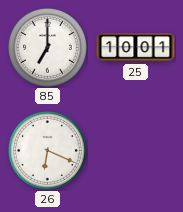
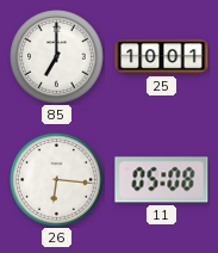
26: 6:19 -> 6:16 (57, 180)
11: none -> 05:08 (162, 180)
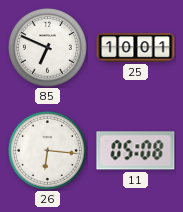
85: 7:00 -> 6:49 (48, 48)
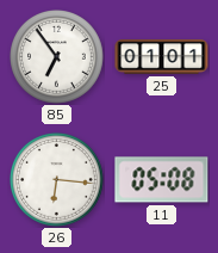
85: 6:49 -> 6:54 (57, 57)
25: 10:01 -> 01:01 (162, 57)
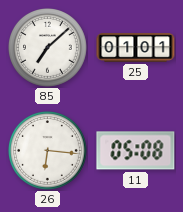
85: 6:54 -> 7:08 (48, 48)
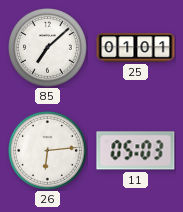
26: 6:16 -> 6:14 (48, 151)
11: 05:08 -> 05:03 (136, 151)
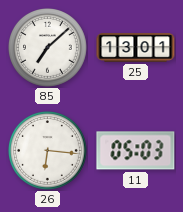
25: 01:01 -> 13:01 (136, 48)
26: 6:14 -> 6:16 (48, 151)
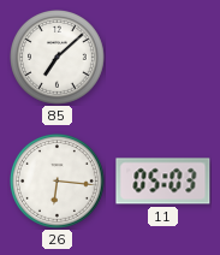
25: 13:01 -> none (136, 48)
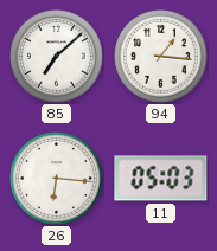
94: none -> 1:16 (161, 57)
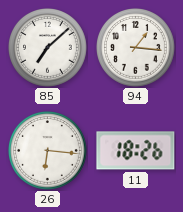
11: 05:03 -> 18:26 (136, 151)
